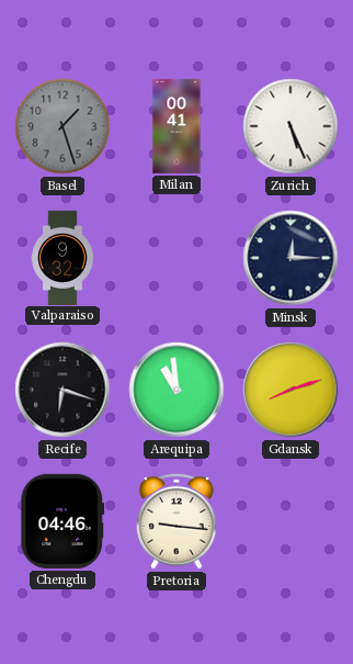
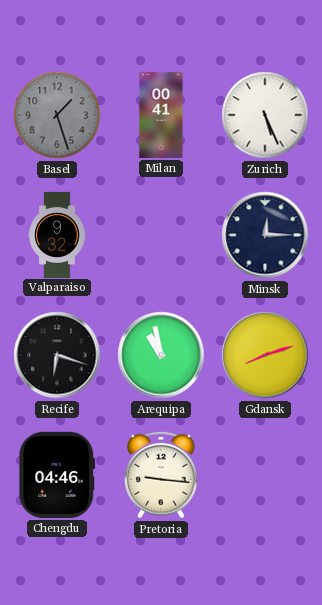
Arequipa: 10:59 -> 10:58 (161, 355)
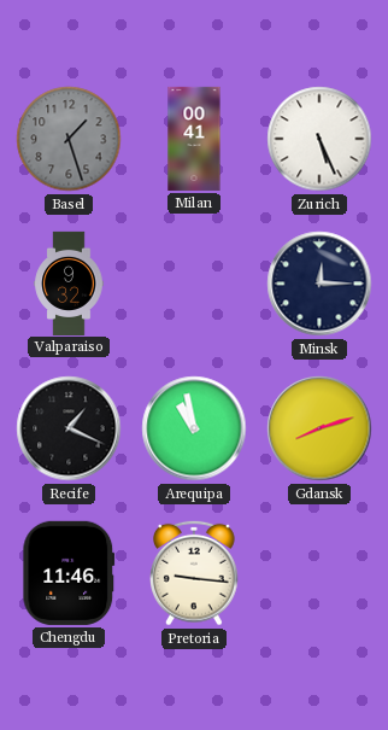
Recife: 6:18 -> 1:19 (69, 428)
Chengdu: 04:46 -> 11:46 (69, 573)
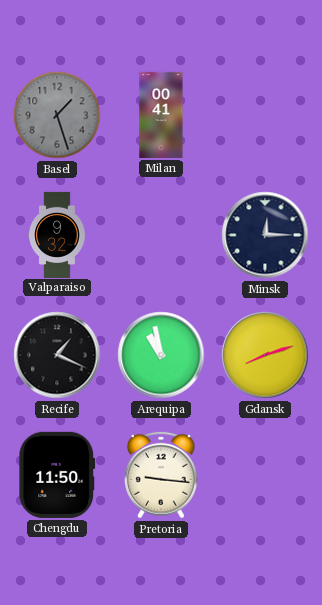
Zurich: 5:26 -> none (319, 139)
Chengdu: 11:46 -> 11:50 (57, 475)
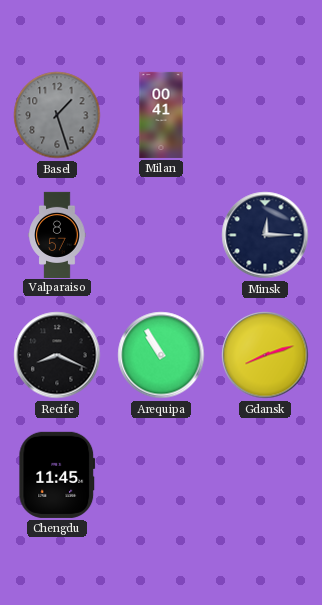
Valparaiso: 9:32 -> 8:57 (57, 234)
Recife: 1:19 -> 8:19 (57, 355)
Arequipa: 10:58 -> 10:55 (161, 355)
Chengdu: 11:50 -> 11:45 (57, 475)
Pretoria: 9:16 -> none (162, 475)
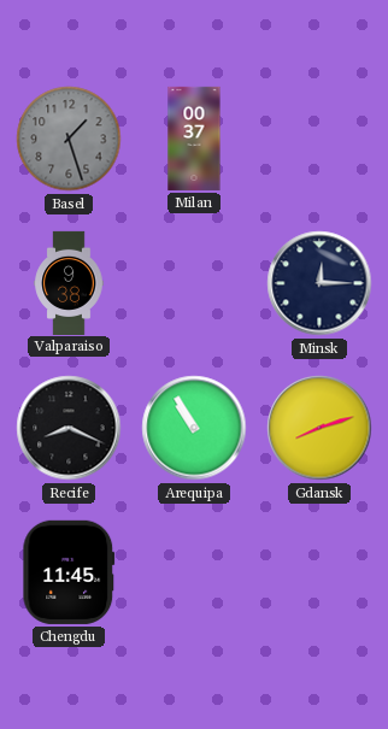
Milan: 00:41 -> 00:37 (194, 139)
Valparaiso: 8:57 -> 9:38 (69, 282)
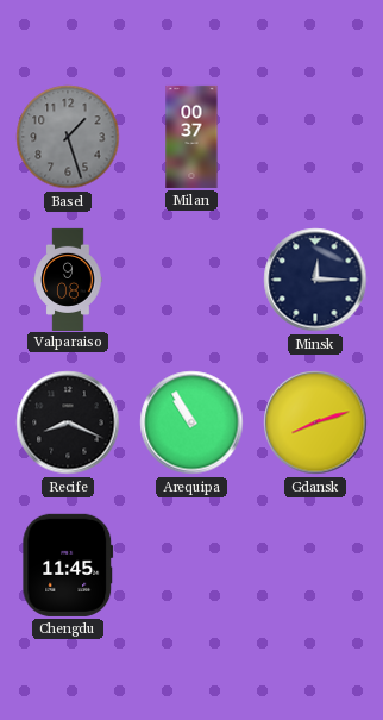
Valparaiso: 9:38 -> 9:08 (68, 278)
